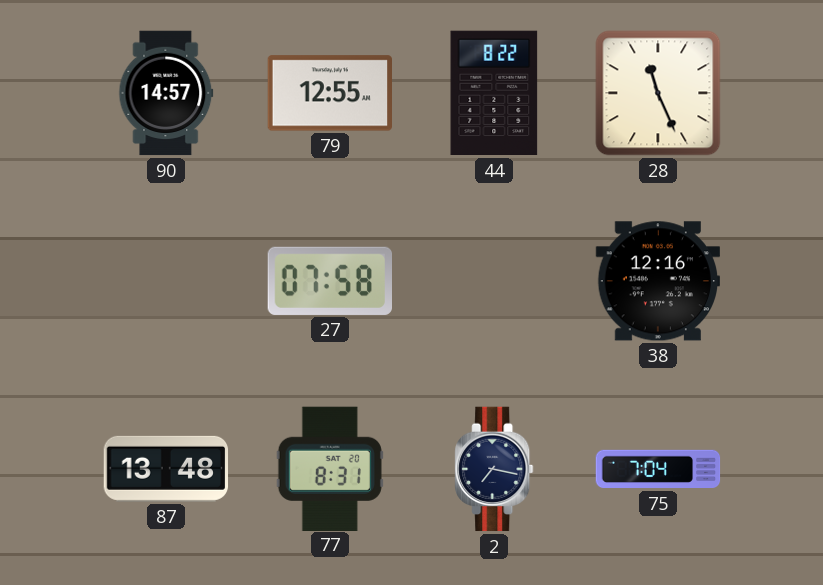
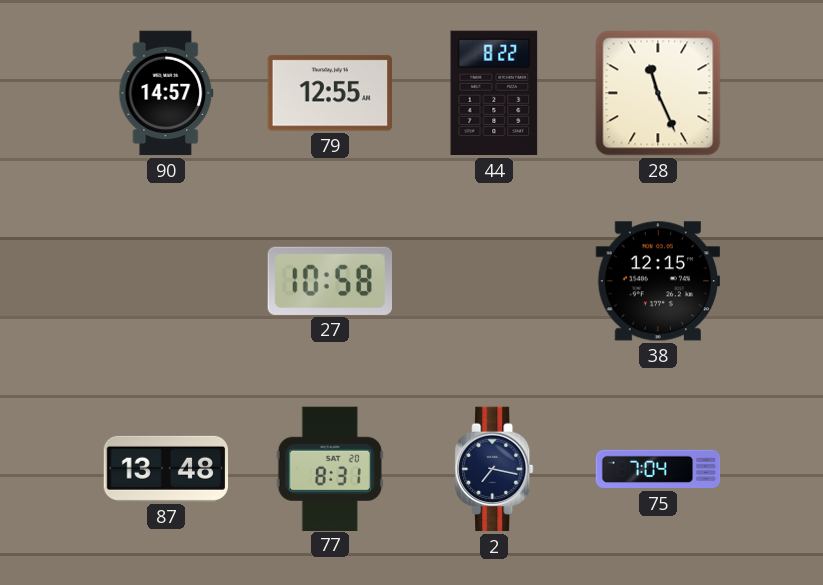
27: 07:58 -> 10:58 (329, 281)
38: 12:16 -> 12:15 (657, 281)
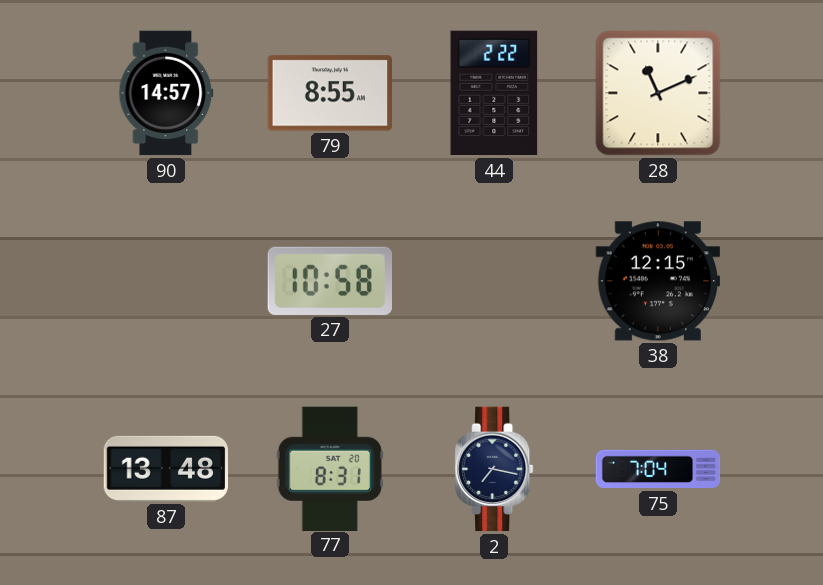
79: 12:55 -> 8:55 (330, 93)
44: 8:22 -> 2:22 (494, 93)
28: 11:26 -> 11:11 (658, 93)
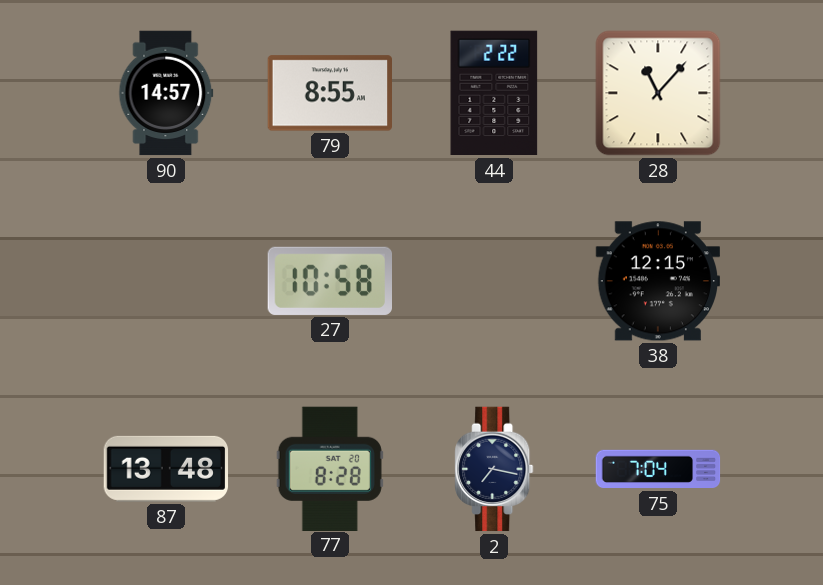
28: 11:11 -> 11:07 (658, 93)
77: 8:31 -> 8:28 (330, 468)
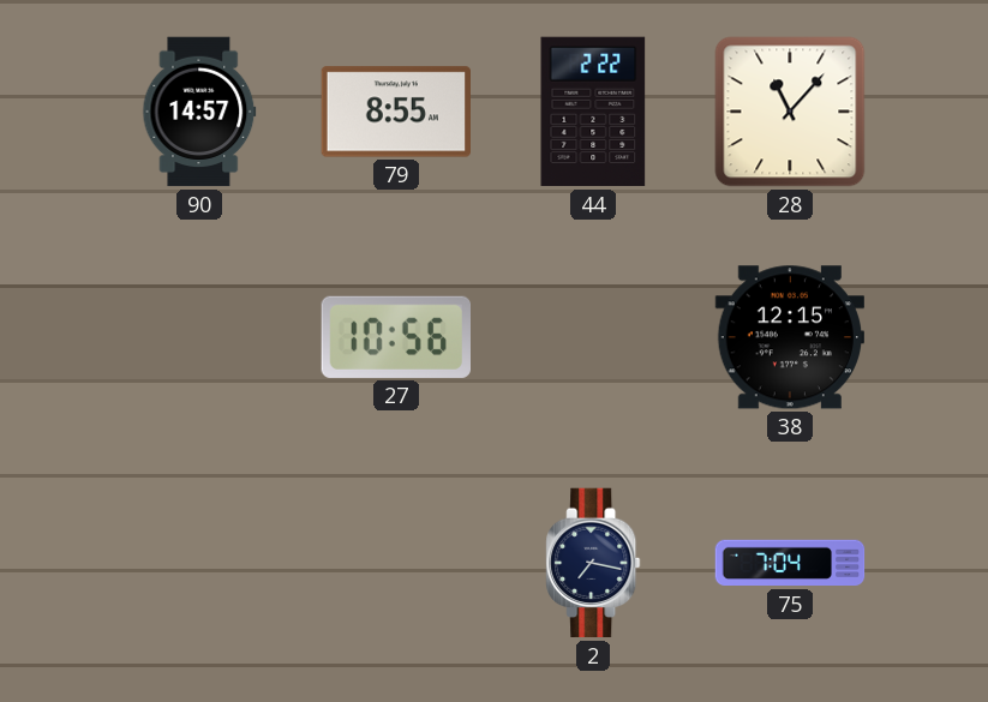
27: 10:58 -> 10:56 (395, 337)
87: 13:48 -> none (166, 469)
77: 8:28 -> none (330, 468)
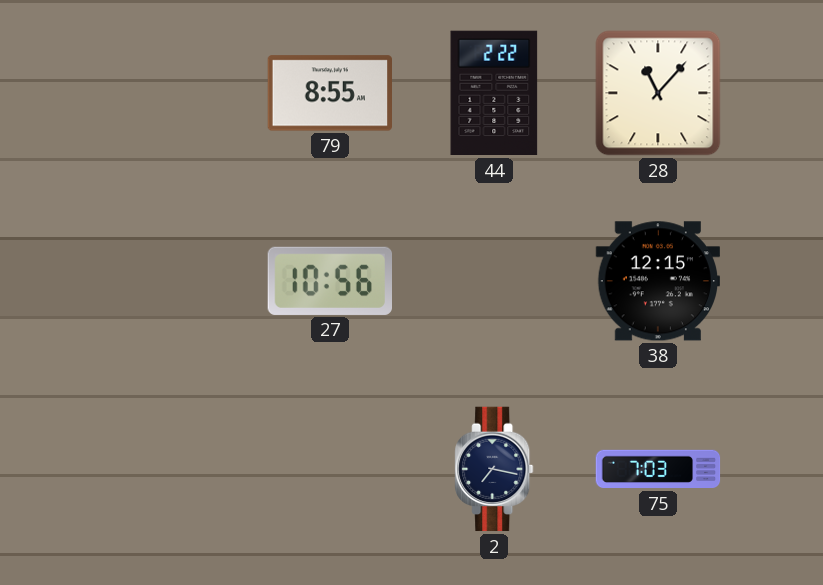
90: 14:57 -> none (199, 112)
75: 7:04 -> 7:03 (658, 469)
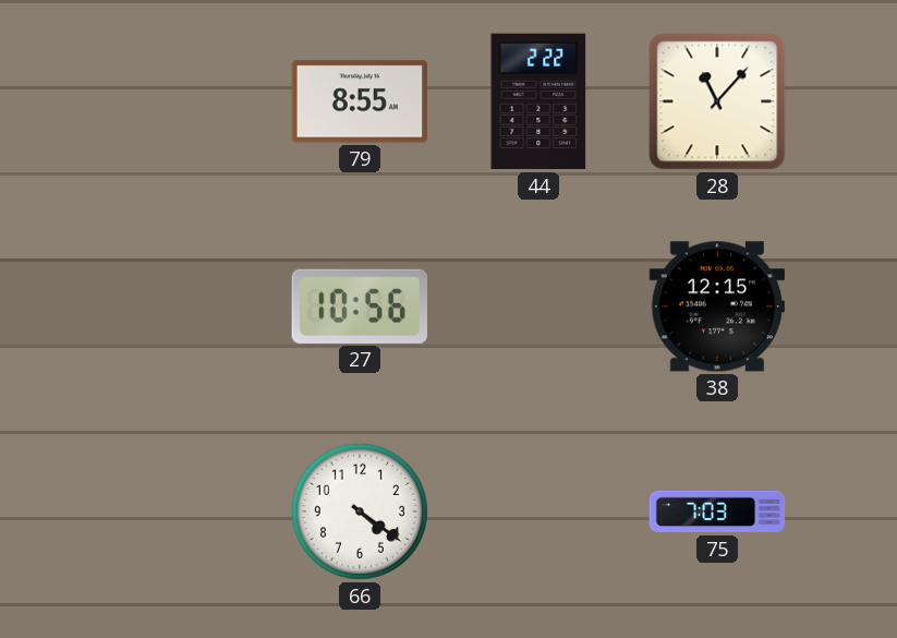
66: none -> 4:21 (360, 511)
2: 7:17 -> none (494, 469)
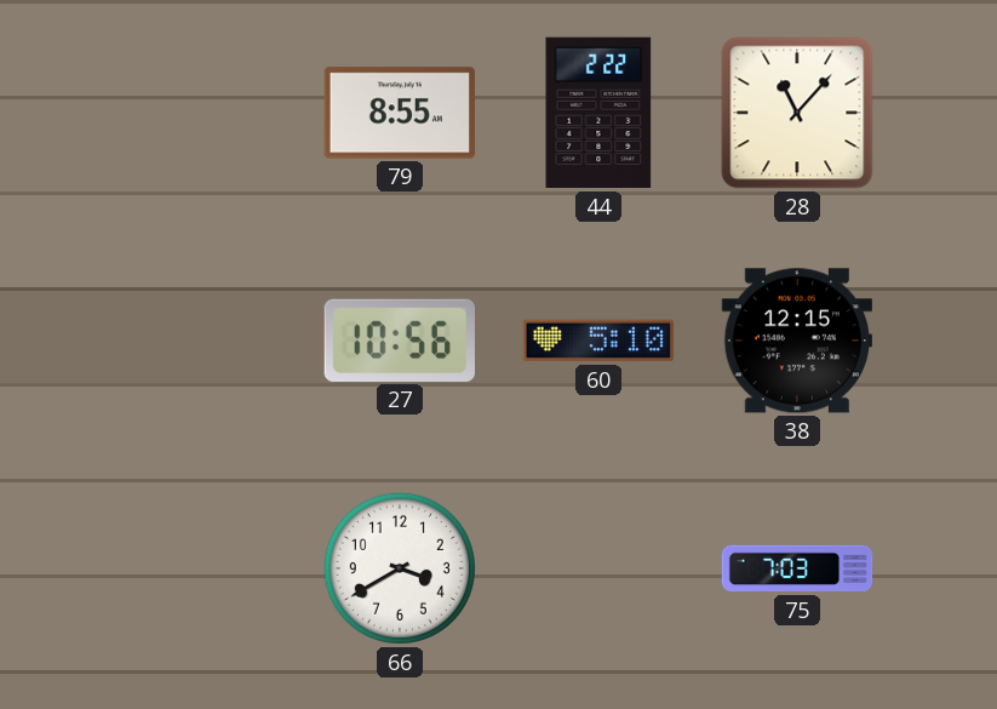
60: none -> 5:10 (598, 341)
66: 4:21 -> 3:40 (400, 568)
